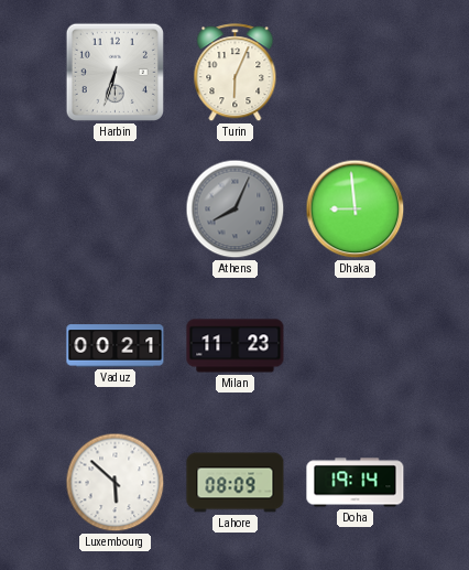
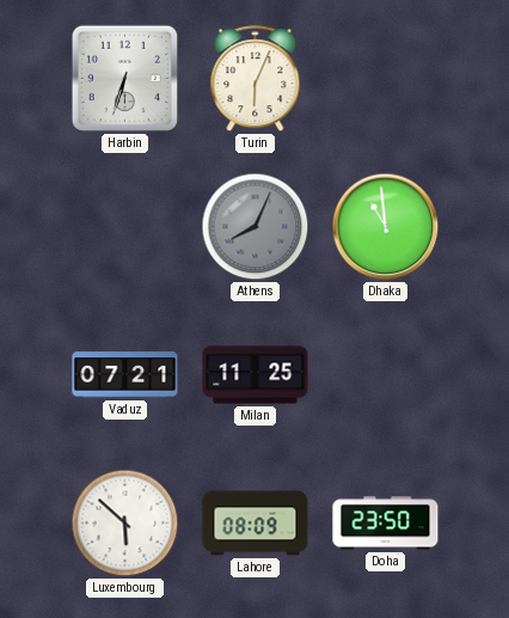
Dhaka: 8:59 -> 10:59 (386, 227)
Vaduz: 00:21 -> 07:21 (125, 375)
Milan: 11:23 -> 11:25 (256, 375)
Doha: 19:14 -> 23:50 (386, 524)
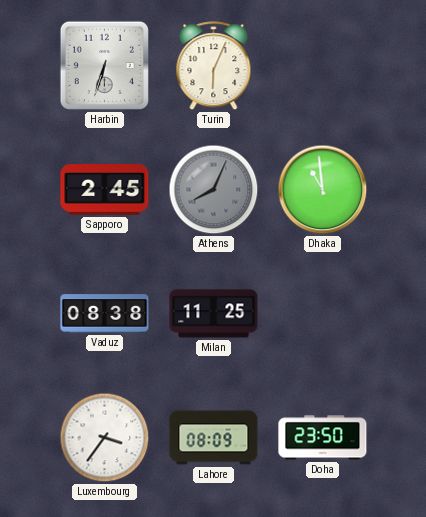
Sapporo: none -> 2:45 (105, 190)
Vaduz: 07:21 -> 08:38 (105, 314)
Luxembourg: 5:52 -> 3:36 (105, 438)
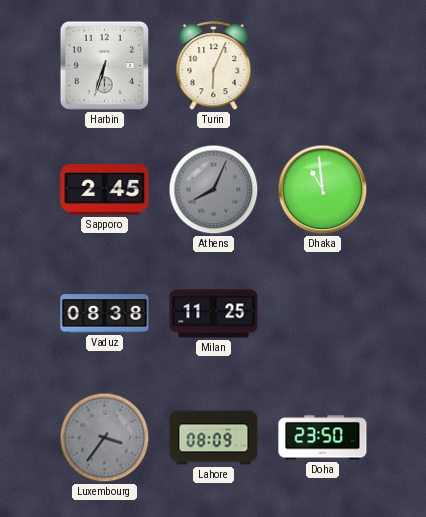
Luxembourg dial: white -> grey (105, 438)
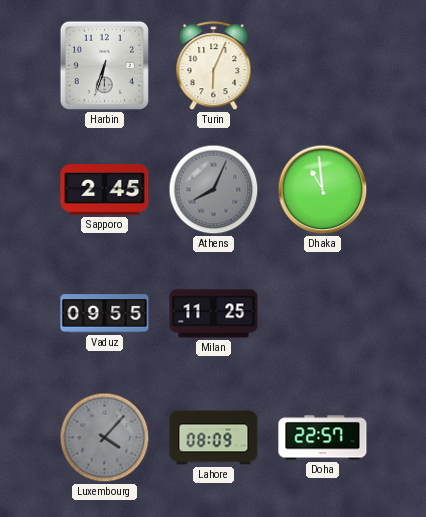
Vaduz: 08:38 -> 09:55 (105, 314)
Luxembourg: 3:36 -> 4:07 (105, 438)
Doha: 23:50 -> 22:57 (323, 438)
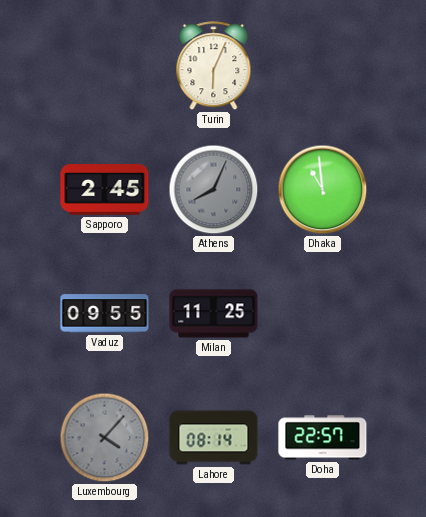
Harbin: 6:33 -> none (104, 65)
Lahore: 08:09 -> 08:14 (214, 438)
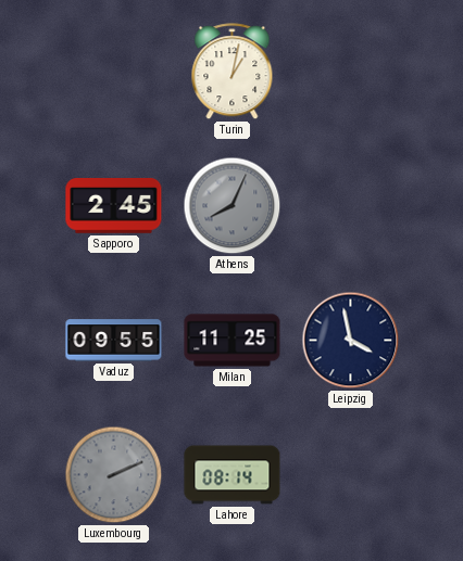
Turin: 6:04 -> 1:02 (233, 72)
Dhaka: 10:59 -> none (323, 190)
Leipzig: none -> 3:58 (351, 341)
Luxembourg: 4:07 -> 2:11 (114, 475)
Doha: 22:57 -> none (323, 438)
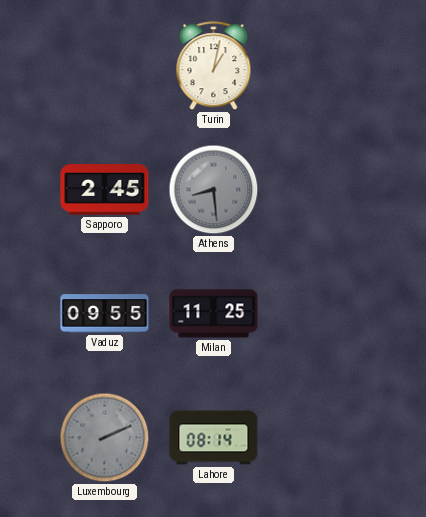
Athens: 8:04 -> 8:29 (214, 190)
Leipzig: 3:58 -> none (351, 341)
